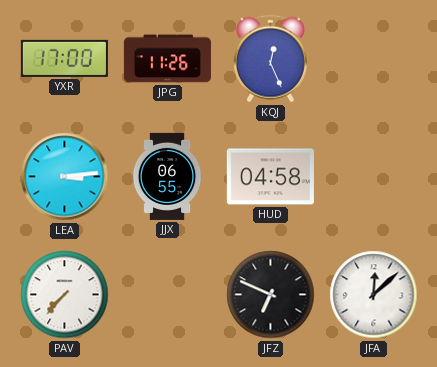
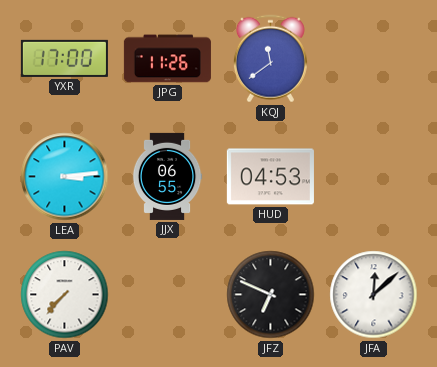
KQJ: 12:26 -> 11:39 (270, 59)
HUD: 04:58 -> 04:53 (270, 177)
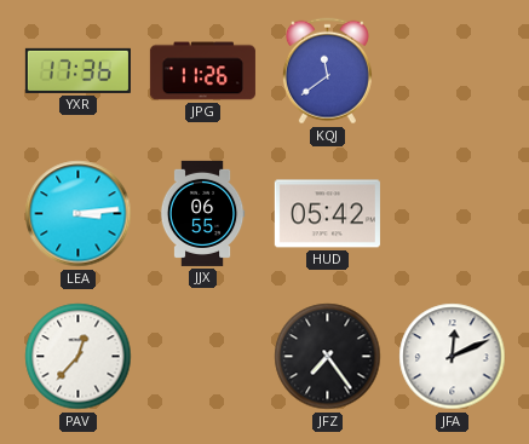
YXR: 17:00 -> 17:36 (77, 70)
HUD: 04:53 -> 05:42 (327, 214)
PAV: 7:37 -> 12:37 (79, 357)
JFZ: 6:49 -> 7:24 (328, 357)
JFA: 12:08 -> 12:11 (453, 357)
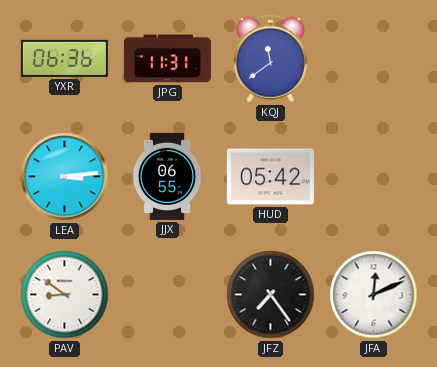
YXR: 17:36 -> 06:36 (64, 58)
JPG: 11:26 -> 11:31 (167, 59)
PAV: 12:37 -> 8:51 (65, 295)
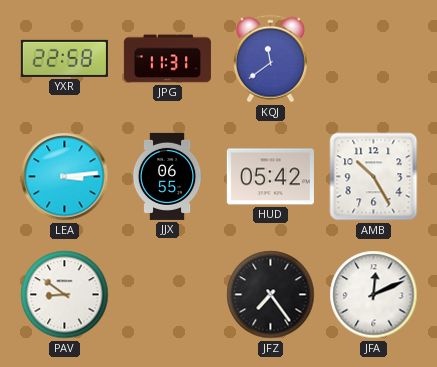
YXR: 06:36 -> 22:58 (64, 58)
AMB: none -> 10:25 (374, 177)
